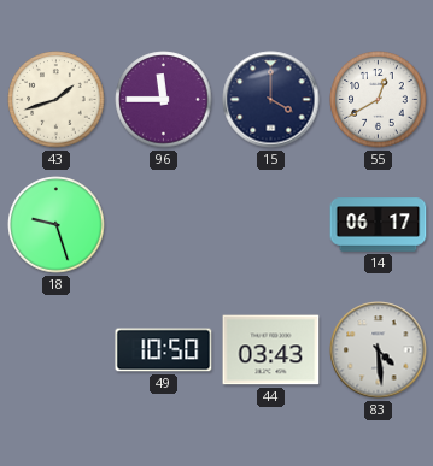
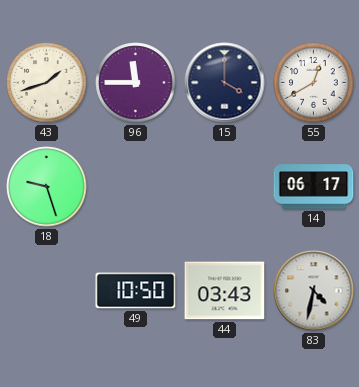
83: 4:29 -> 4:32 (314, 291)
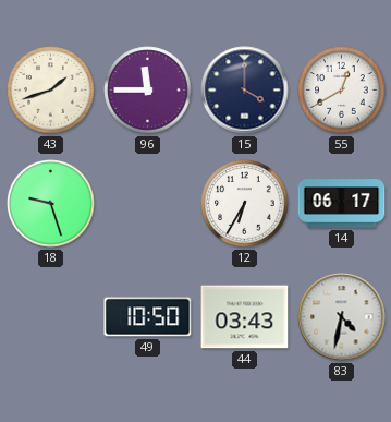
12: none -> 6:35 (245, 204)
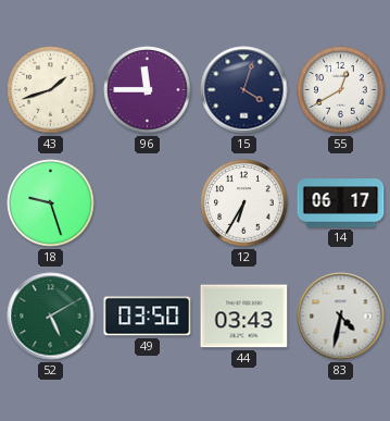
15: 4:00 -> 4:03 (244, 90)
52: none -> 5:10 (51, 317)
49: 10:50 -> 03:50 (148, 317)
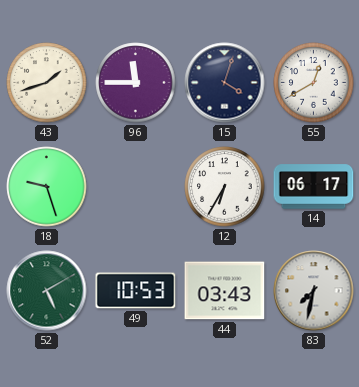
49: 03:50 -> 10:53 (136, 291)
83: 4:32 -> 7:32 (314, 291)
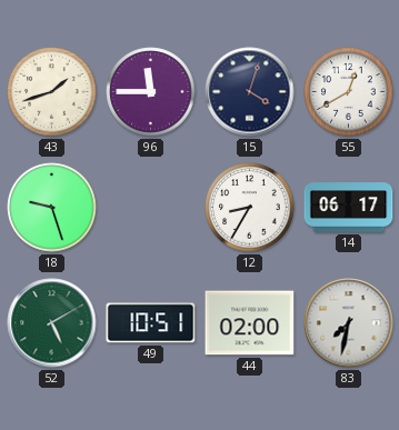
12: 6:35 -> 8:35 (250, 208)
49: 10:53 -> 10:51 (151, 323)
44: 03:43 -> 02:00 (250, 323)
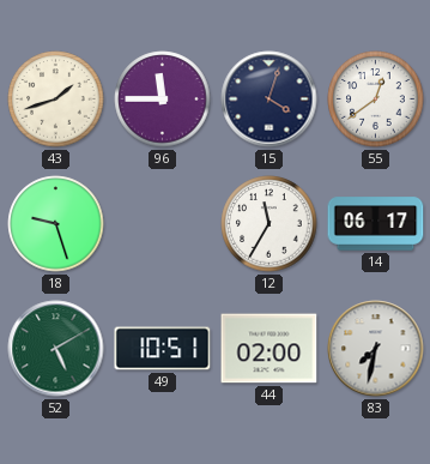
55: 12:40 -> 12:39 (376, 100)
12: 8:35 -> 11:35 (269, 224)
